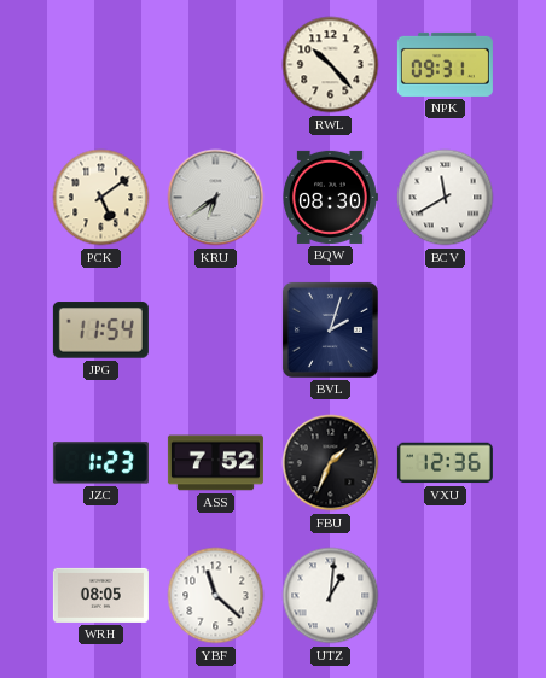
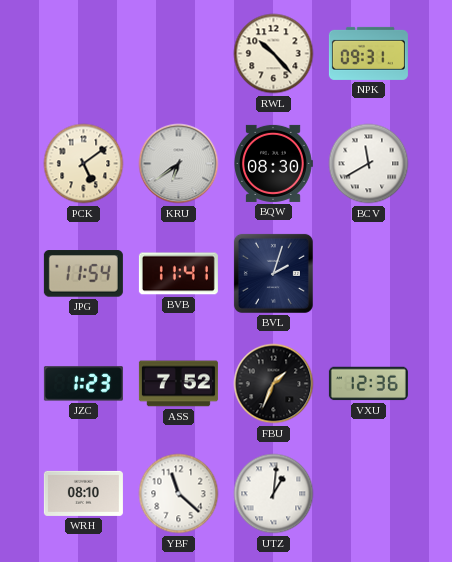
BVB: none -> 11:41 (178, 274)
WRH: 08:05 -> 08:10 (83, 493)
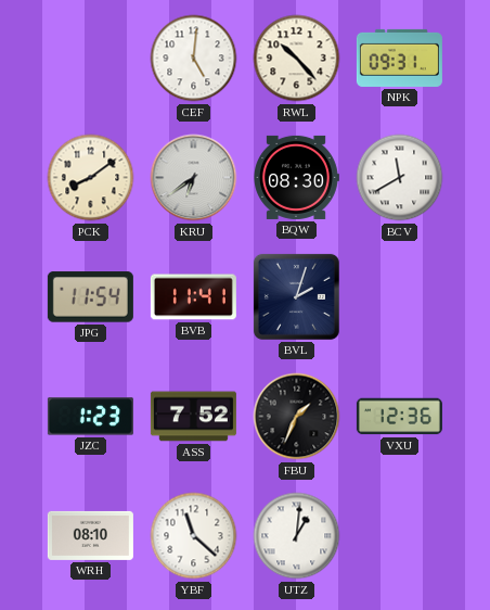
CEF: none -> 5:01 (194, 59)
PCK: 5:09 -> 8:09 (91, 178)
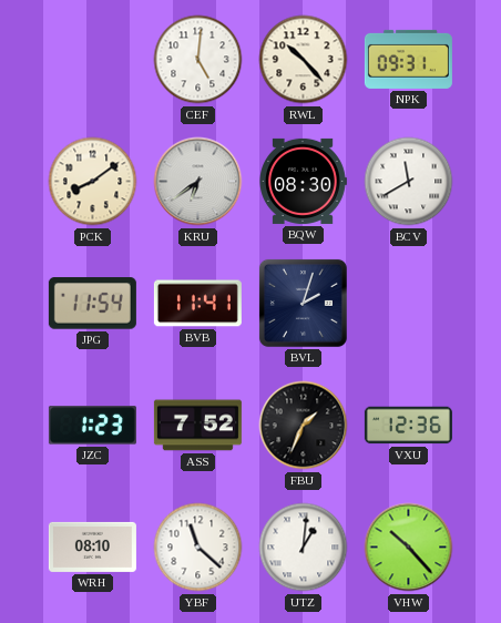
VHW: none -> 10:23 (409, 548)
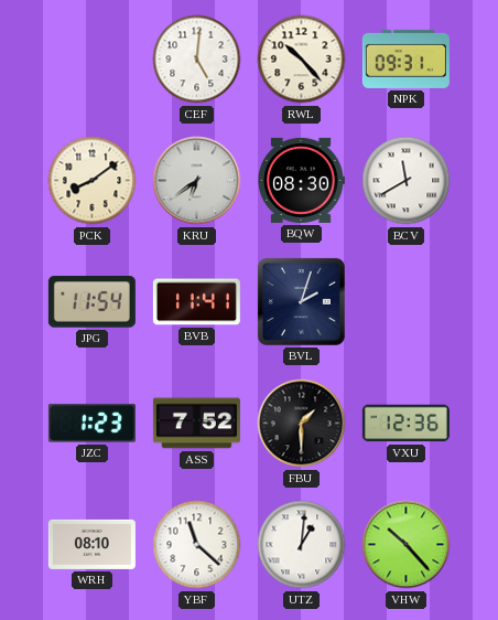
FBU: 1:34 -> 1:30 (302, 424)
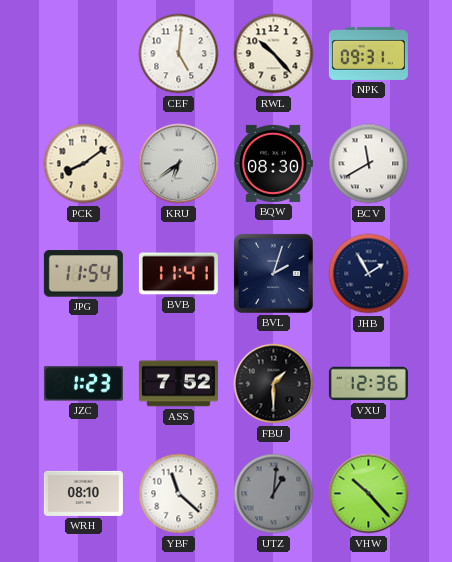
JHB: none -> 1:55 (369, 274)
UTZ dial: white -> grey (274, 494)
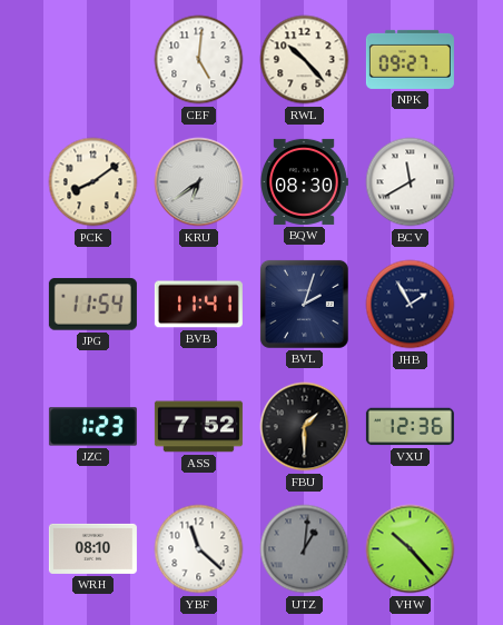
NPK: 09:31 -> 09:27 (410, 59)
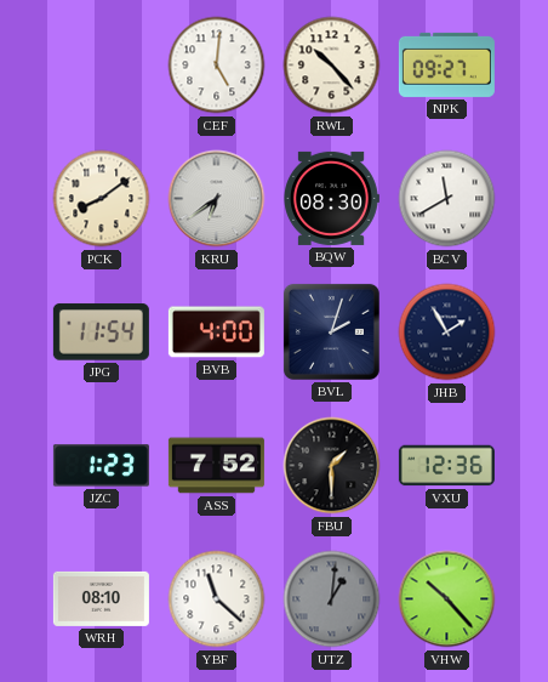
BVB: 11:41 -> 4:00 (216, 333)
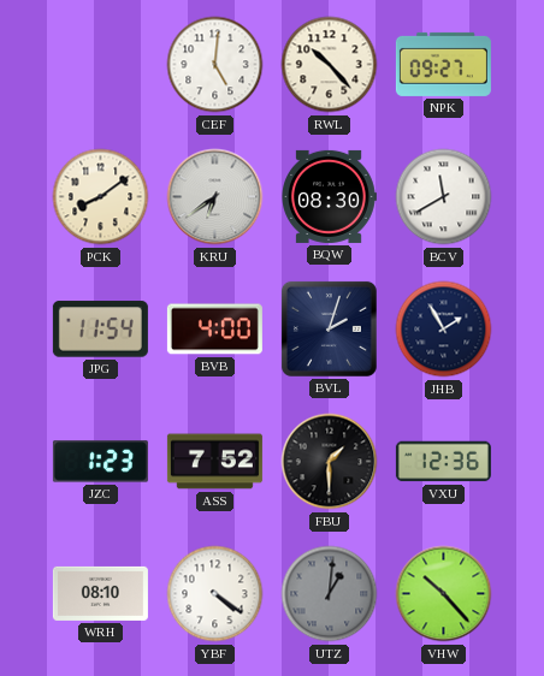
YBF: 11:22 -> 4:21 (215, 594)
